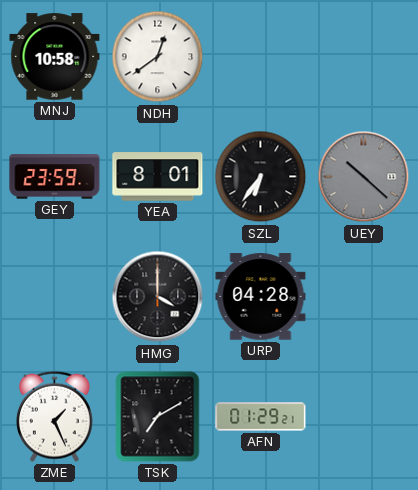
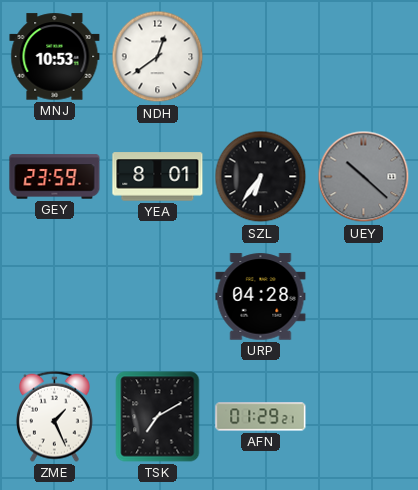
MNJ: 10:58 -> 10:53 (55, 57)
HMG: 4:00 -> none (158, 297)
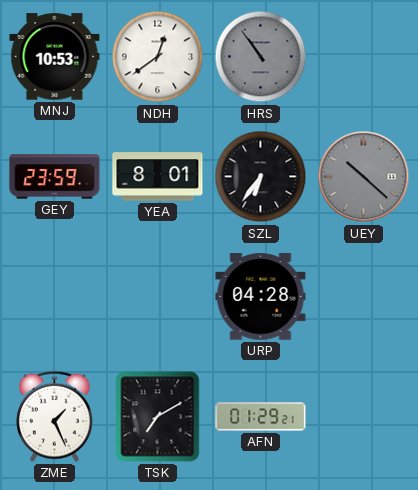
HRS: none -> 10:54 (261, 57)
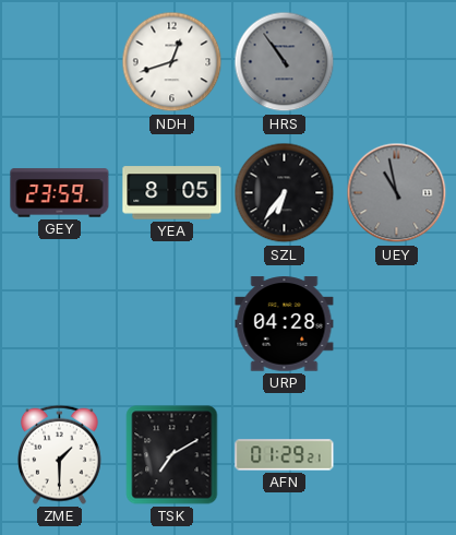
MNJ: 10:53 -> none (55, 57)
NDH: 12:39 -> 12:42 (172, 62)
YEA: 8:01 -> 8:05 (172, 193)
UEY: 10:22 -> 10:58 (397, 193)
ZME: 1:26 -> 1:30 (59, 454)
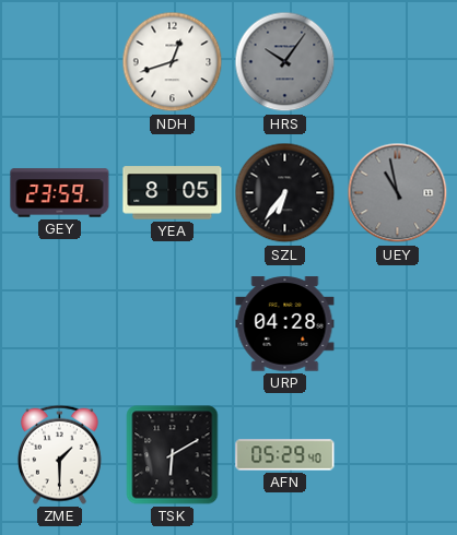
HRS: 10:54 -> 10:06 (285, 62)
TSK: 7:10 -> 6:10 (173, 455)
AFN: 01:29 -> 05:29 (285, 455)
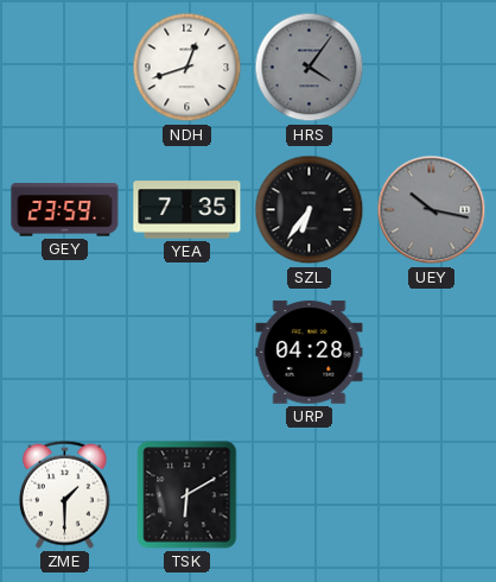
HRS: 10:06 -> 4:06 (310, 68)
YEA: 8:05 -> 7:35 (187, 210)
UEY: 10:58 -> 10:17 (432, 210)
AFN: 05:29 -> none (285, 455)
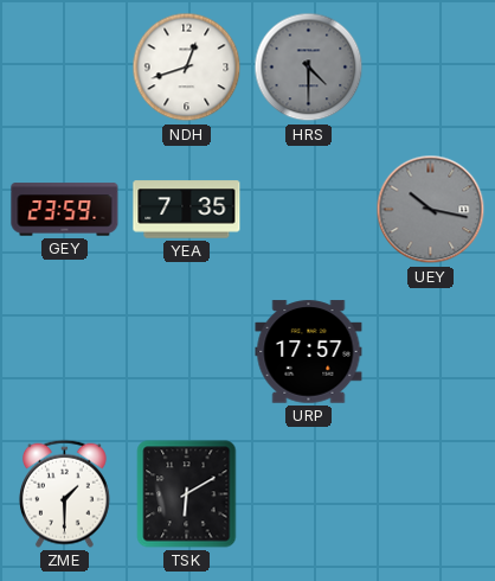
HRS: 4:06 -> 4:30 (309, 68)
SZL: 6:36 -> none (310, 210)
URP: 04:28 -> 17:57 (309, 352)
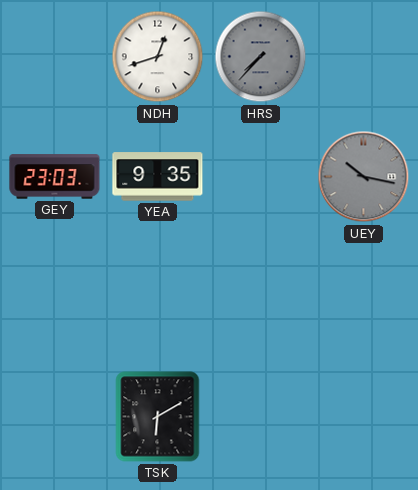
HRS: 4:30 -> 7:37 (261, 57)
GEY: 23:59 -> 23:03 (55, 177)
YEA: 7:35 -> 9:35 (158, 177)
URP: 17:57 -> none (309, 352)
ZME: 1:30 -> none (64, 493)
